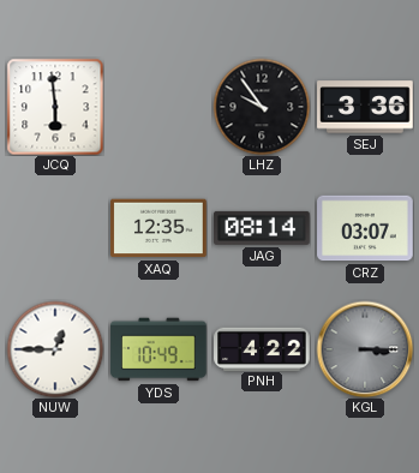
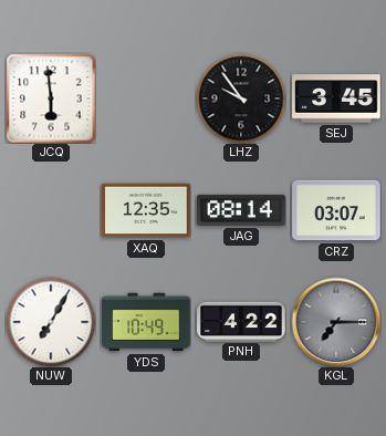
SEJ: 3:36 -> 3:45 (336, 98)
NUW: 12:45 -> 7:05 (51, 322)
KGL: 3:15 -> 7:15 (336, 322)
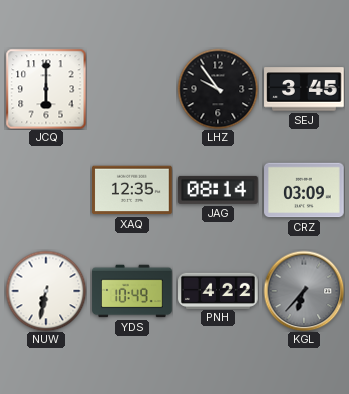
JCQ: 5:59 -> 6:00 (46, 89)
CRZ: 03:07 -> 03:09 (304, 190)
NUW: 7:05 -> 6:32 (46, 291)
KGL: 7:15 -> 6:37 (304, 291)
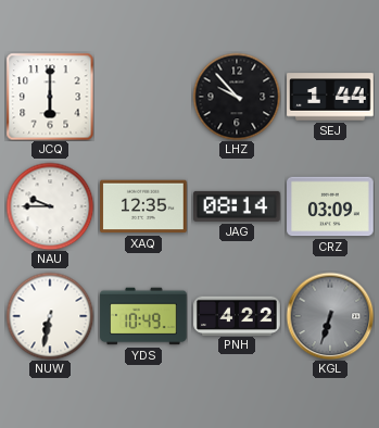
LHZ: 9:54 -> 9:53 (237, 97)
SEJ: 3:45 -> 1:44 (330, 97)
NAU: none -> 9:45 (50, 206)
KGL: 6:37 -> 6:33 (330, 316)
